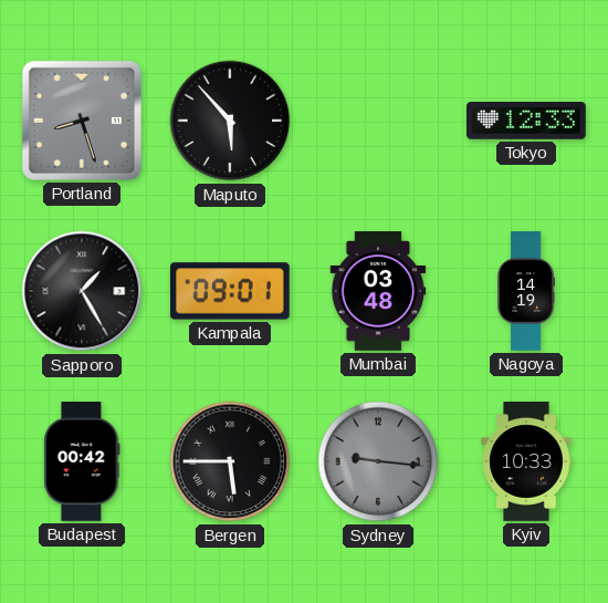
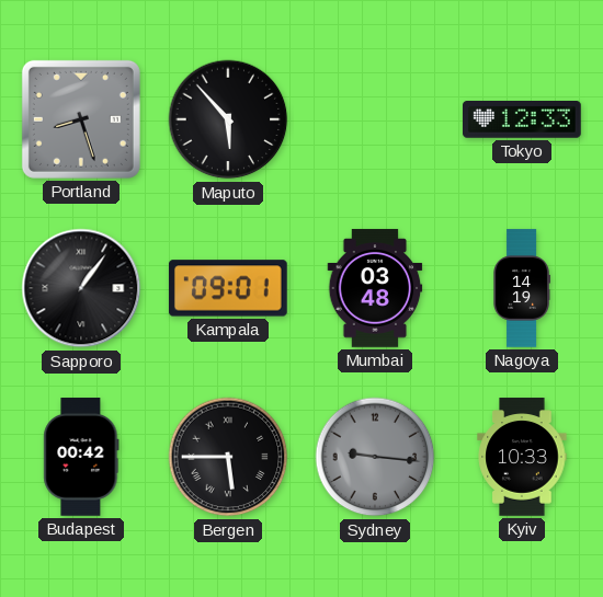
Sapporo: 1:25 -> 1:06 (81, 288)
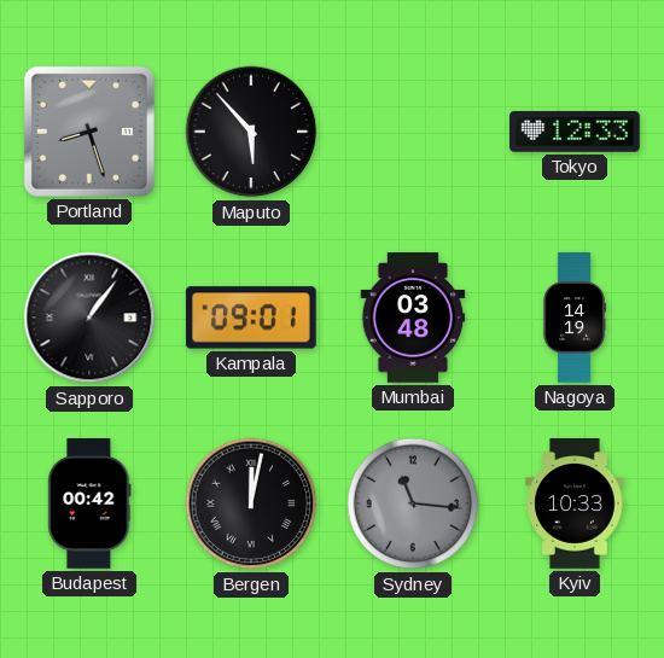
Bergen: 5:45 -> 12:02 (251, 503)
Sydney: 9:16 -> 11:16 (413, 503)
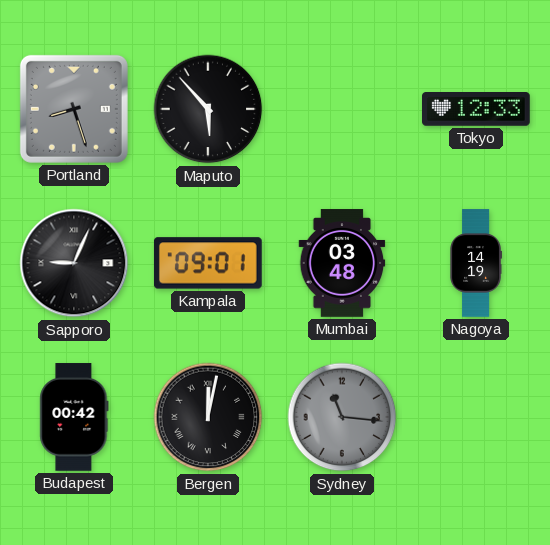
Sapporo: 1:06 -> 9:04 (74, 263)
Kyiv: 10:33 -> none (575, 503)
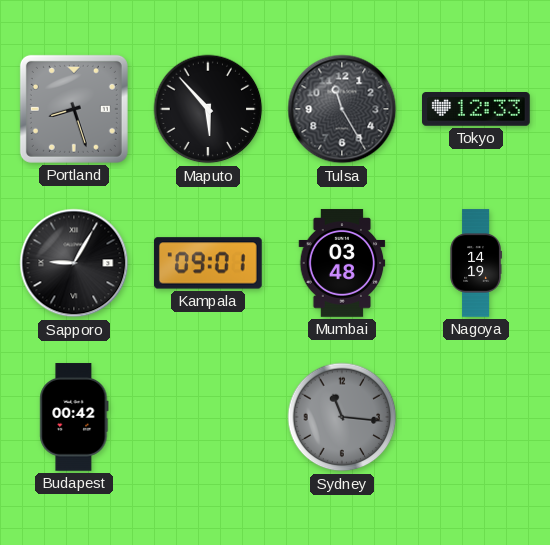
Tulsa: none -> 11:25 (342, 109)
Sapporo: 9:04 -> 9:05 (74, 263)
Bergen: 12:02 -> none (208, 417)
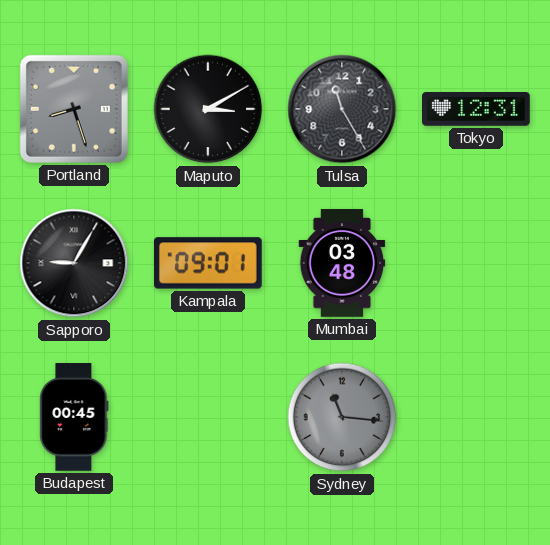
Maputo: 5:53 -> 3:10 (208, 109)
Tokyo: 12:33 -> 12:31 (477, 110)
Nagoya: 14:19 -> none (476, 263)
Budapest: 00:42 -> 00:45 (74, 417)
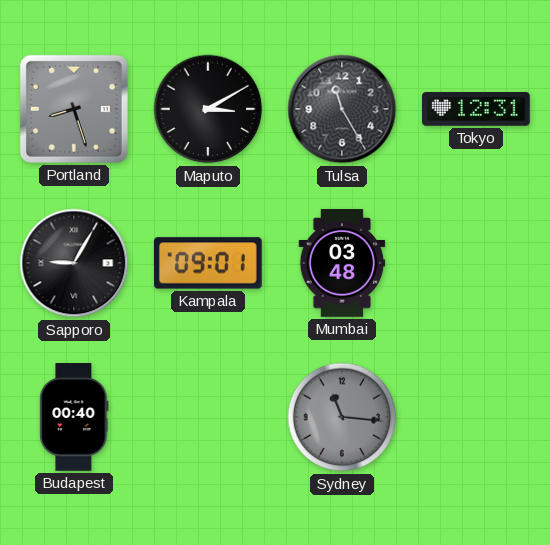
Budapest: 00:45 -> 00:40 (74, 417)
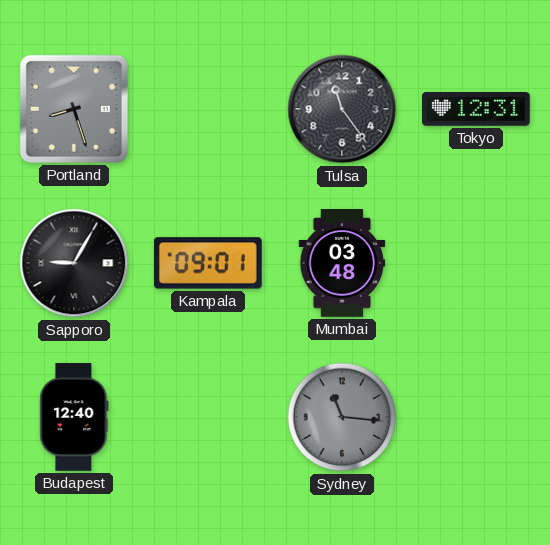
Maputo: 3:10 -> none (208, 109)
Tulsa: 11:25 -> 11:24 (342, 109)
Budapest: 00:40 -> 12:40 (74, 417)
